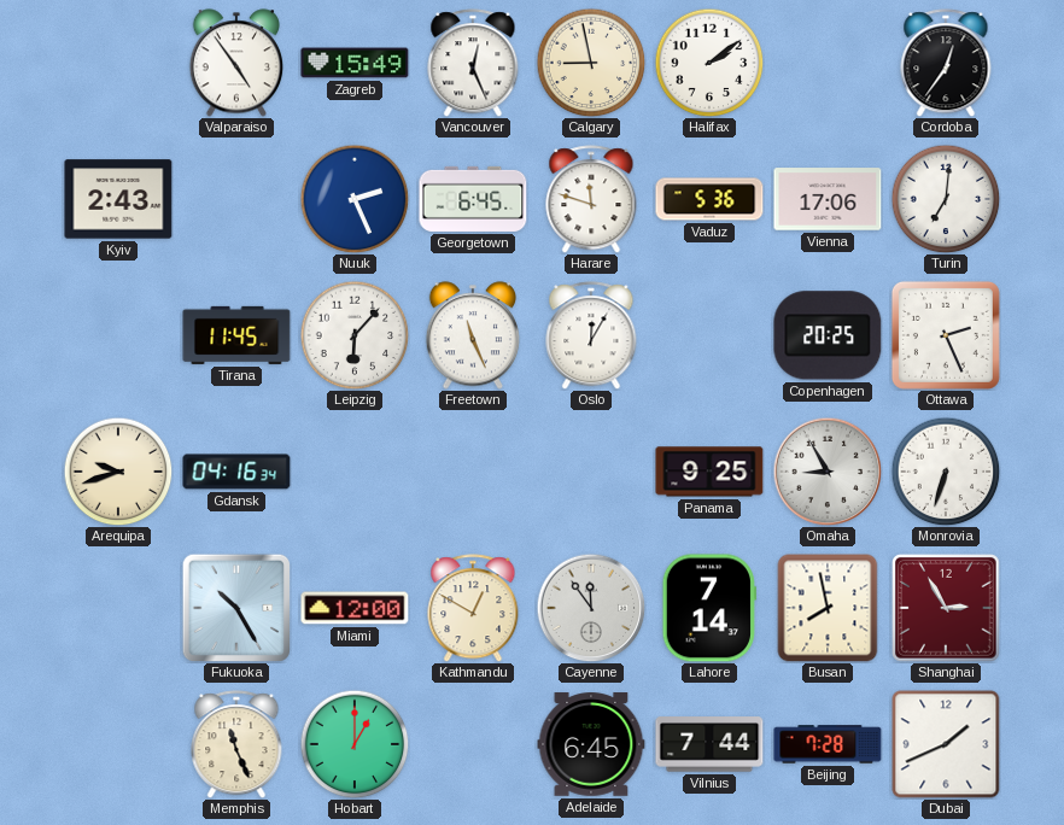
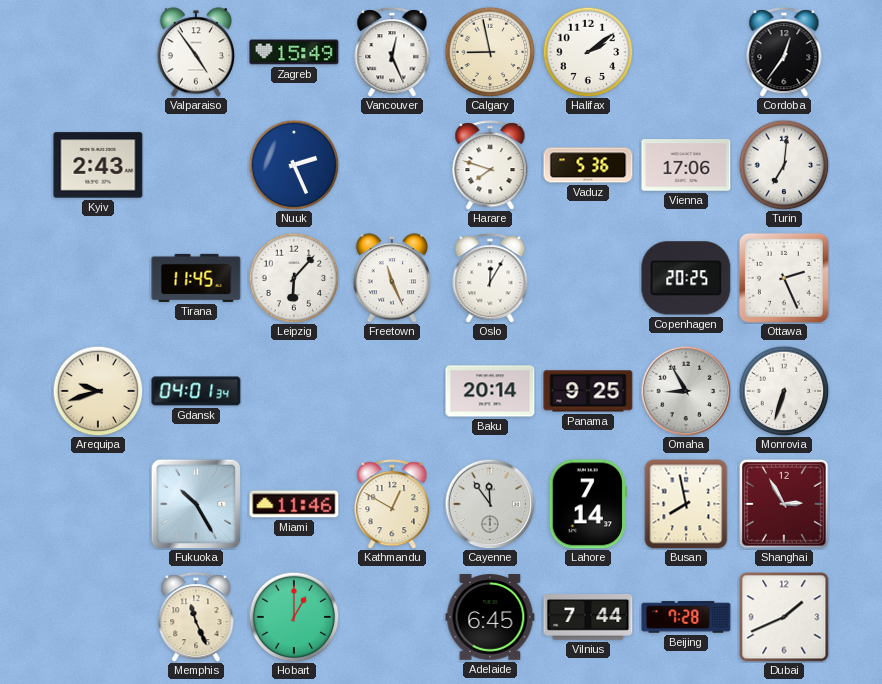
Georgetown: 6:45 -> none (473, 199)
Harare: 11:48 -> 7:48 (490, 165)
Gdansk: 04:16 -> 04:01 (196, 391)
Baku: none -> 20:14 (490, 391)
Miami: 12:00 -> 11:46 (294, 504)
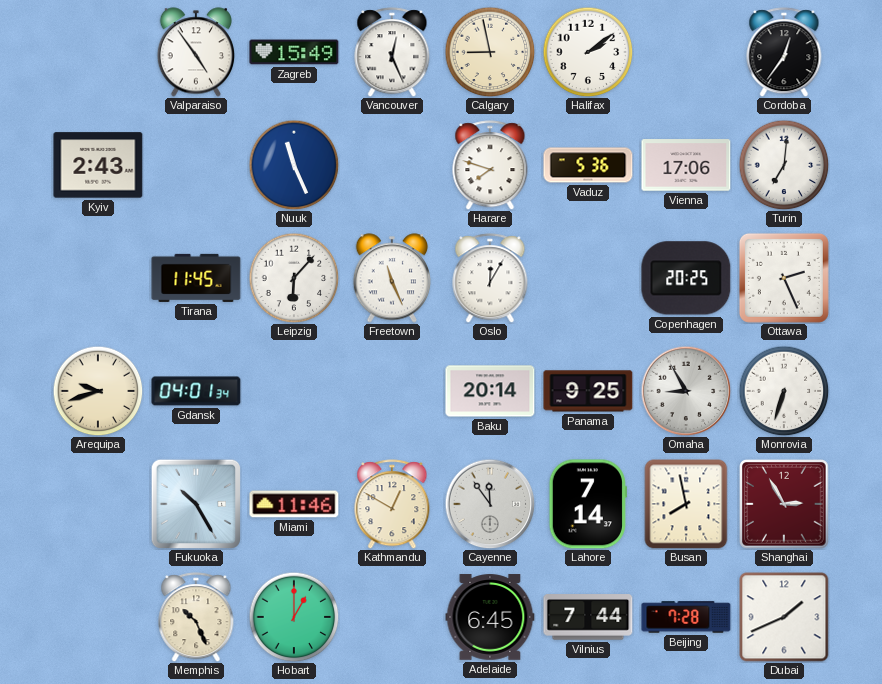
Nuuk: 2:26 -> 11:26 (294, 165)
Memphis: 11:26 -> 10:26 (196, 617)
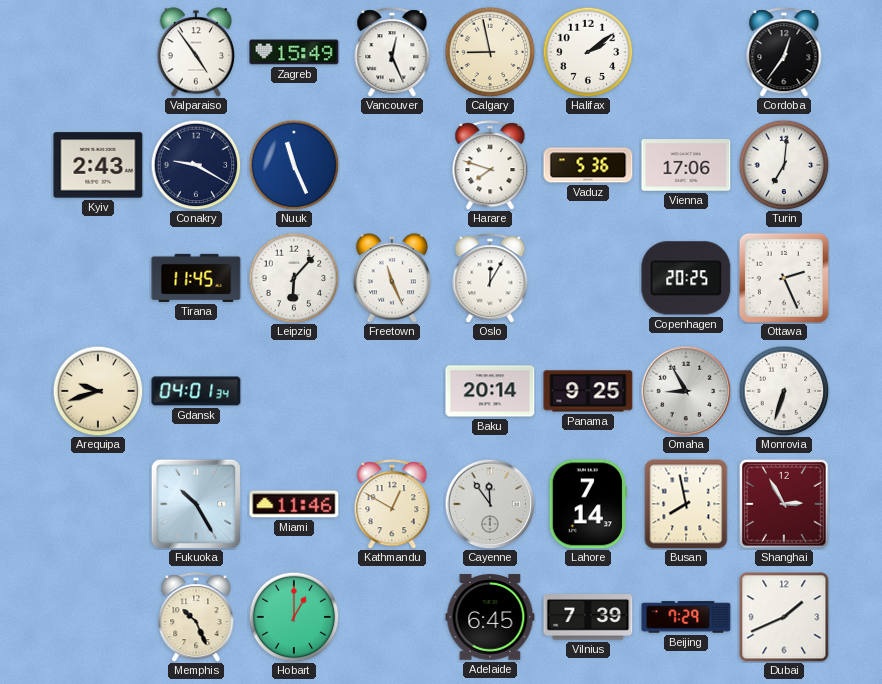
Conakry: none -> 9:20 (196, 165)
Vilnius: 7:44 -> 7:39 (588, 617)
Beijing: 7:28 -> 7:29 (686, 617)
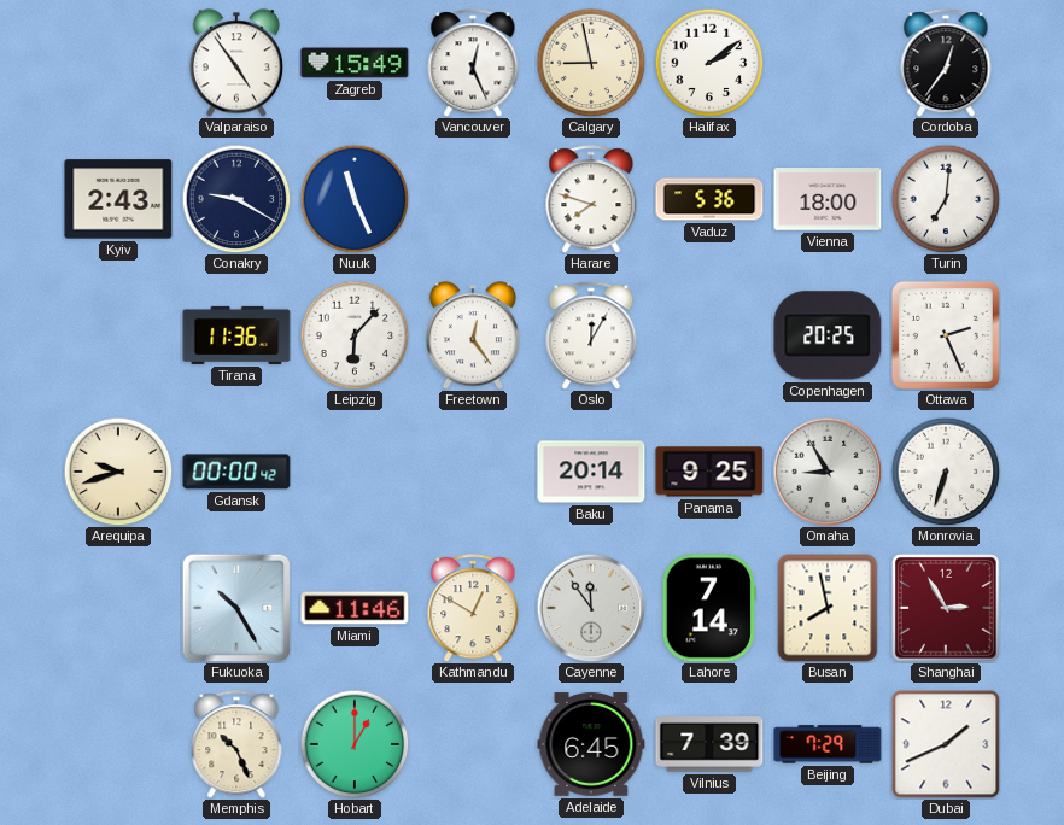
Vienna: 17:06 -> 18:00 (828, 199)
Tirana: 11:45 -> 11:36 (236, 335)
Freetown: 11:26 -> 12:24 (472, 335)
Gdansk: 04:01 -> 00:00 (236, 472)
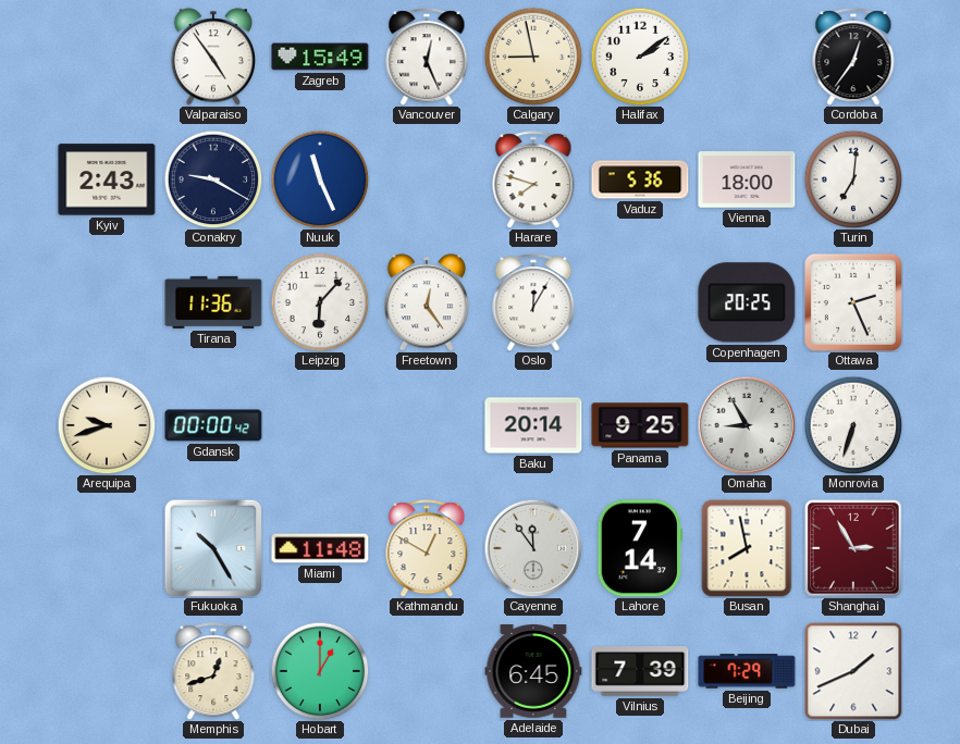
Miami: 11:46 -> 11:48 (320, 548)
Memphis: 10:26 -> 12:42 (213, 671)
